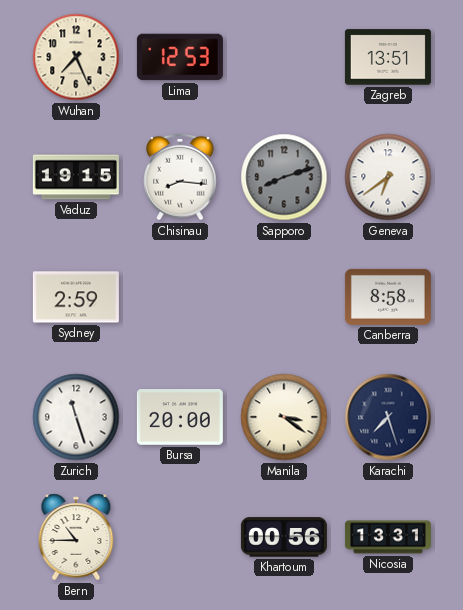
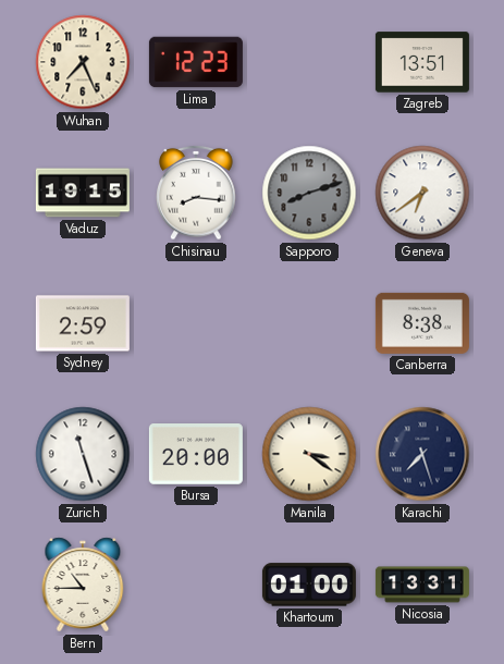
Lima: 12:53 -> 12:23 (196, 62)
Canberra: 8:58 -> 8:38 (422, 323)
Khartoum: 00:56 -> 01:00 (309, 585)
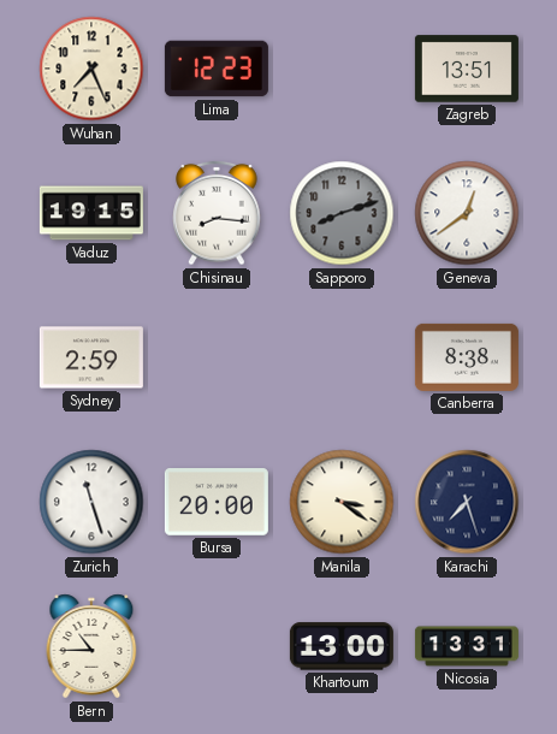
Geneva: 6:39 -> 12:39 (467, 213)
Khartoum: 01:00 -> 13:00 (342, 646)
